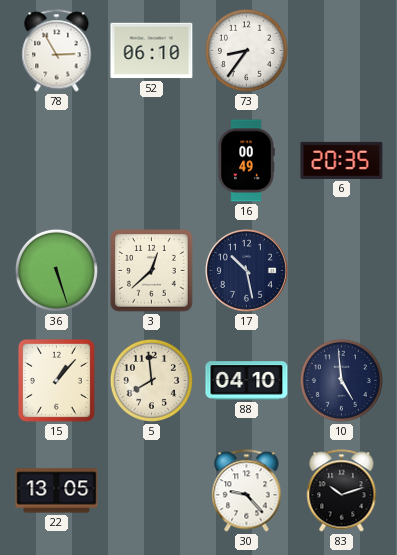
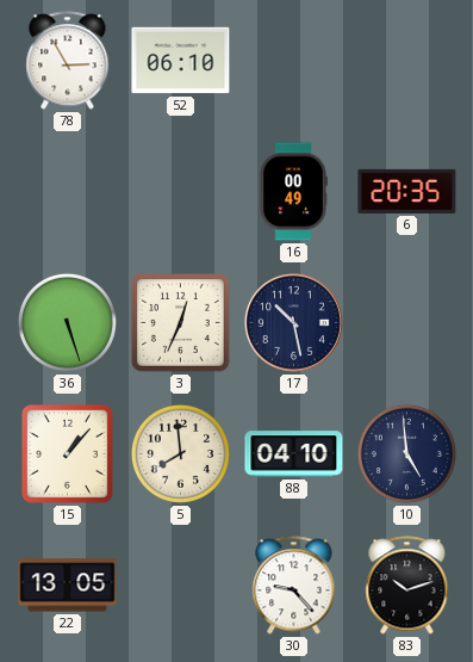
73: 8:36 -> none (246, 50)
3: 12:38 -> 12:34 (181, 323)
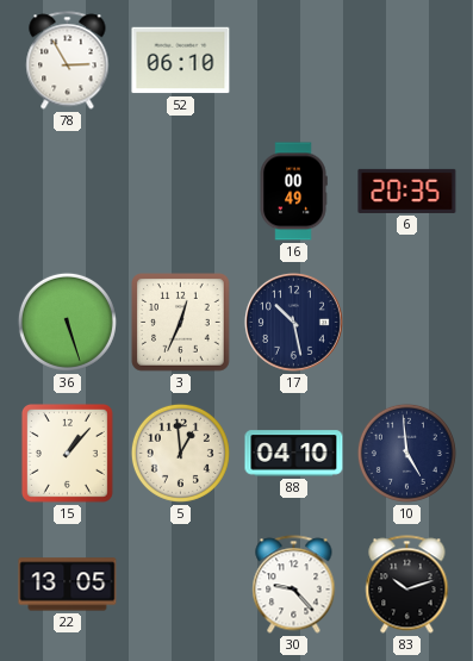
5: 7:59 -> 12:59 (180, 453)
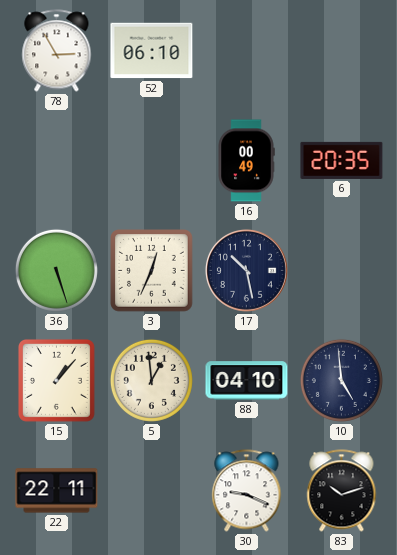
22: 13:05 -> 22:11 (57, 491)
30: 9:23 -> 9:19 (247, 491)
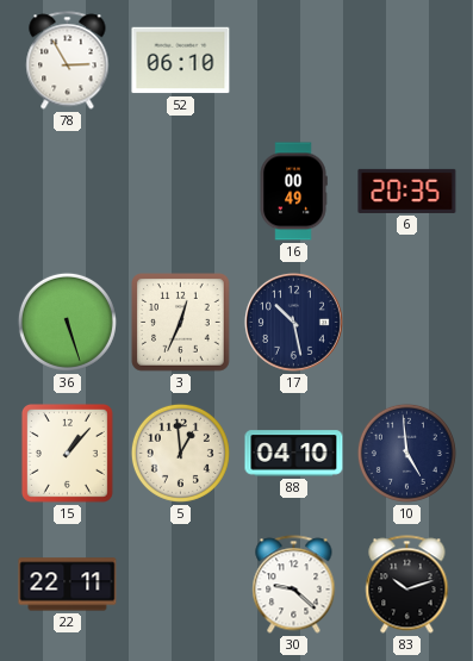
30: 9:19 -> 9:22 (294, 585)
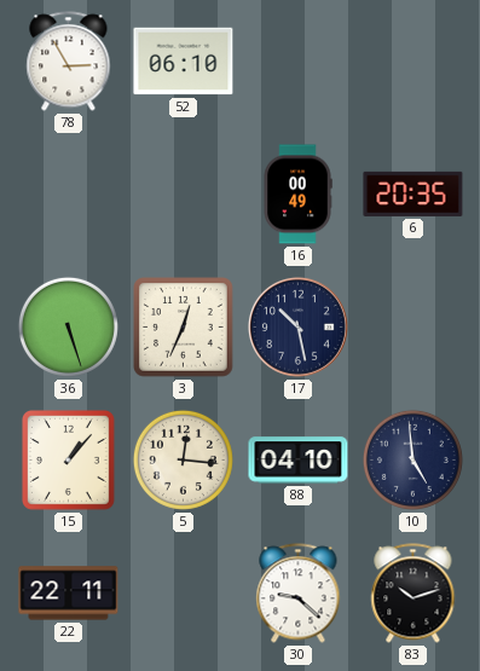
5: 12:59 -> 12:16 (183, 459)
